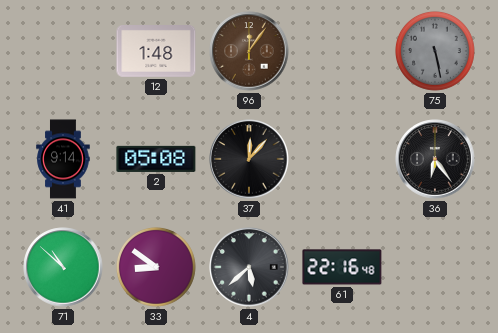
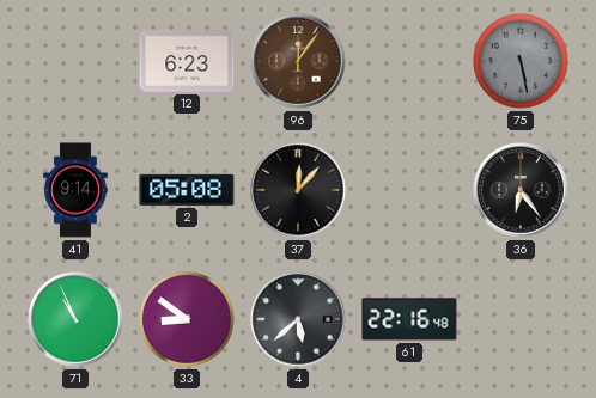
12: 1:48 -> 6:23 (187, 62)
71: 10:52 -> 10:56 (75, 319)
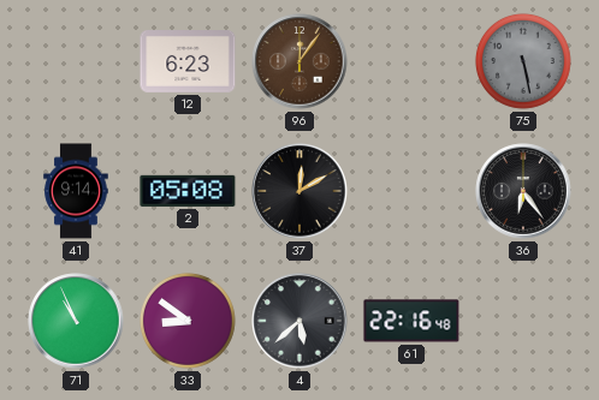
37: 12:07 -> 12:10 (299, 191)
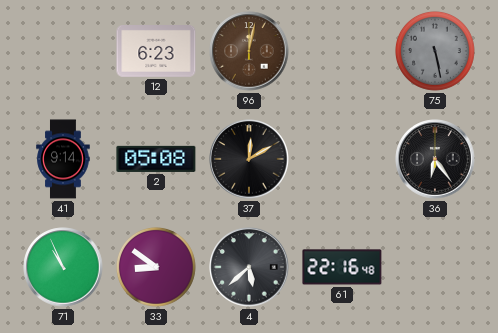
96: 12:06 -> 12:02 (249, 51)
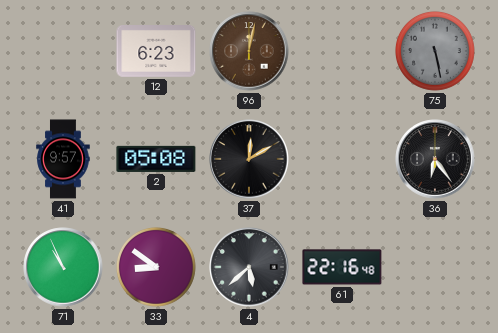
41: 9:14 -> 9:57 (63, 159)
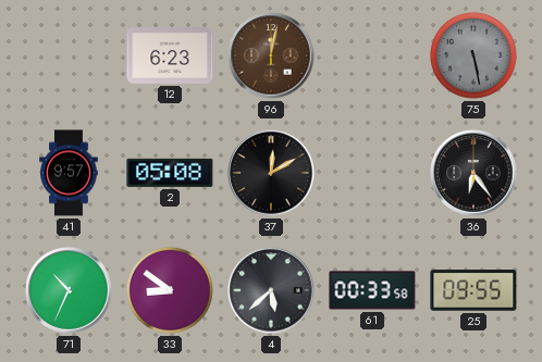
71: 10:56 -> 10:34 (69, 290)
61: 22:16 -> 00:33 (372, 290)
25: none -> 09:55 (473, 291)
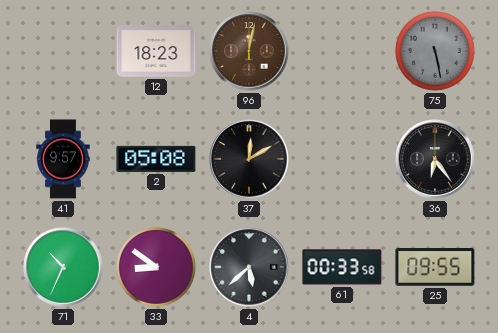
12: 6:23 -> 18:23 (156, 52)
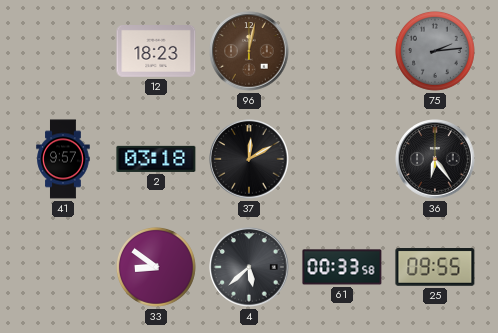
75: 5:28 -> 2:14 (435, 51)
2: 05:08 -> 03:18 (156, 159)
71: 10:34 -> none (63, 267)
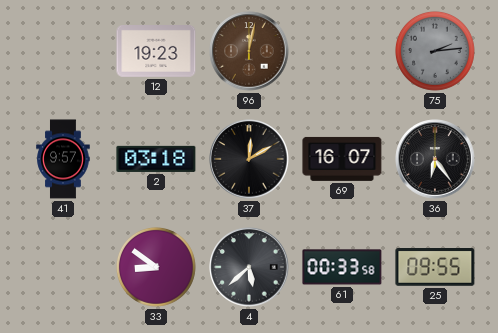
12: 18:23 -> 19:23 (156, 52)
69: none -> 16:07 (342, 159)
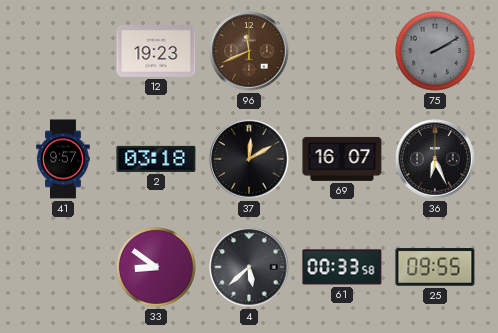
96: 12:02 -> 11:41 (249, 51)
75: 2:14 -> 2:10 (435, 51)
36: 6:24 -> 6:26 (435, 159)
